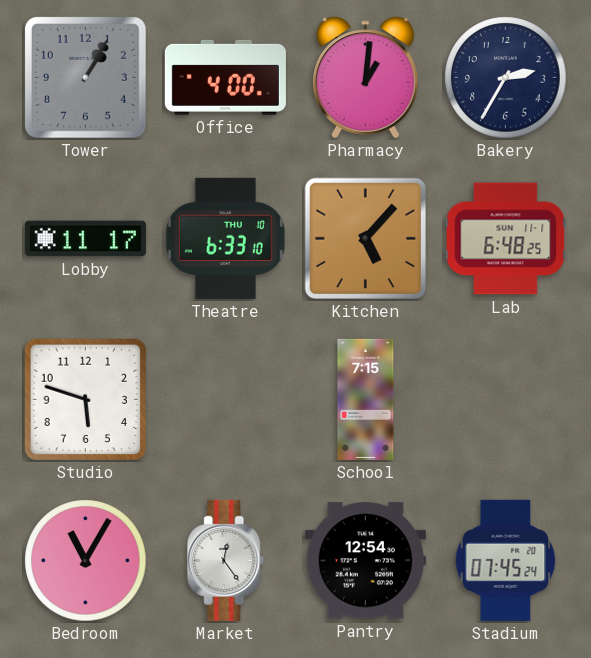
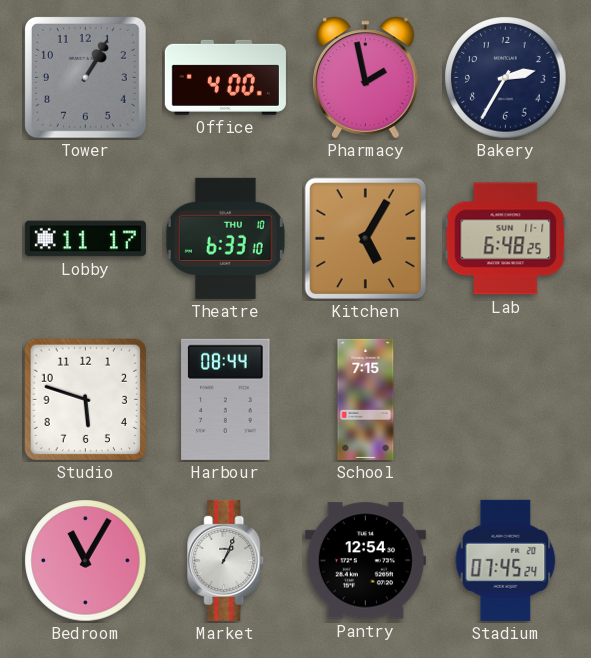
Pharmacy: 1:01 -> 1:58 (366, 78)
Kitchen: 5:07 -> 5:05 (366, 239)
Harbour: none -> 08:44 (226, 399)
Market: 12:24 -> 1:04 (226, 560)
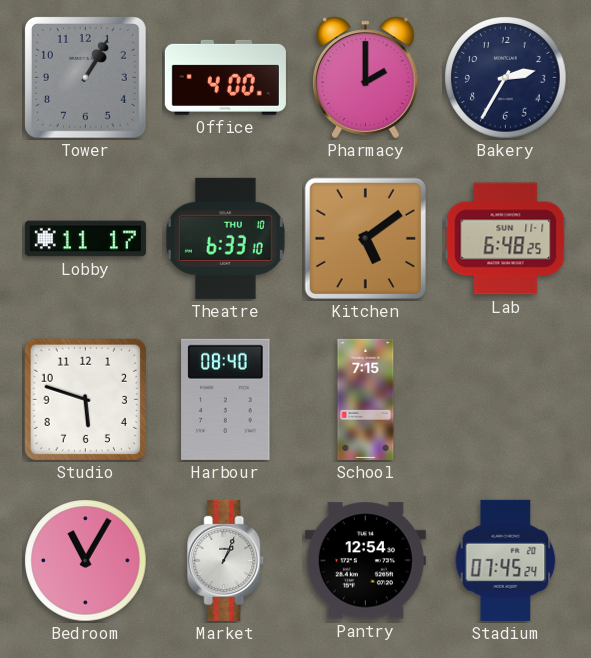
Pharmacy: 1:58 -> 2:00 (366, 78)
Kitchen: 5:05 -> 5:09 (366, 239)
Harbour: 08:44 -> 08:40 (226, 399)
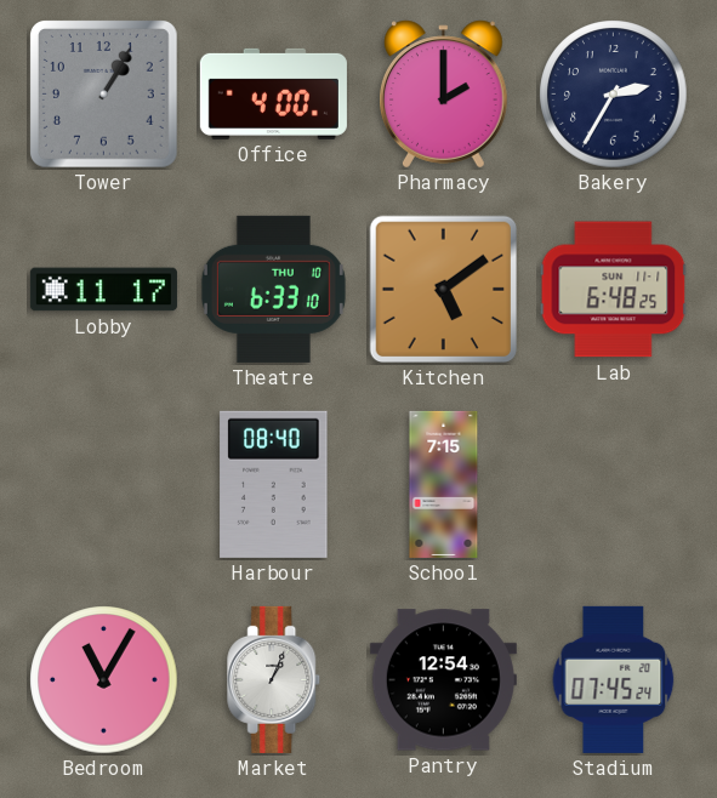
Studio: 5:48 -> none (86, 400)
